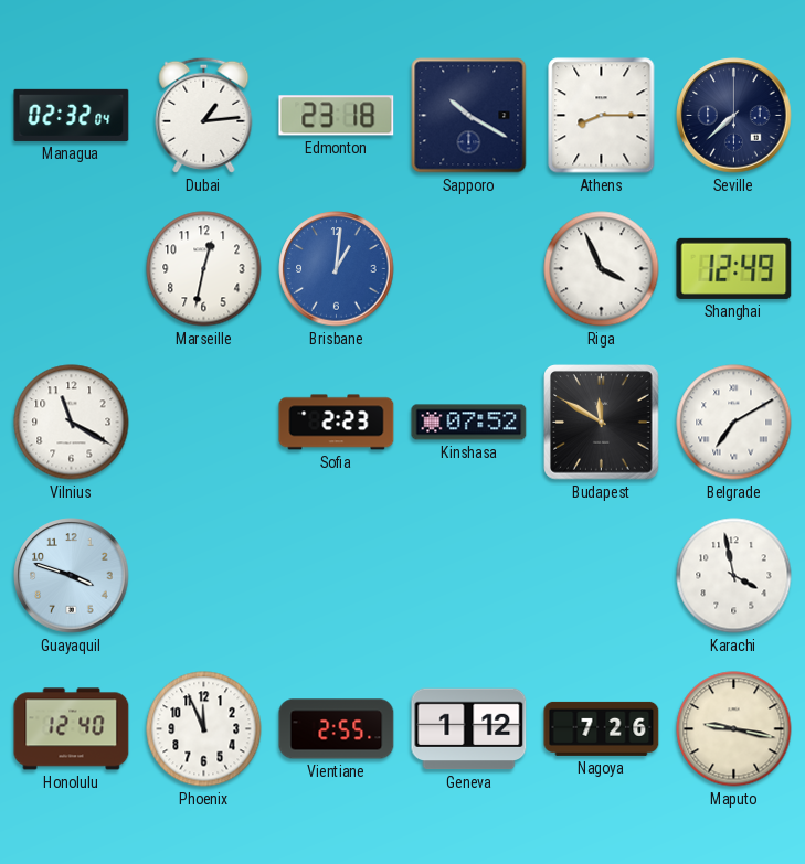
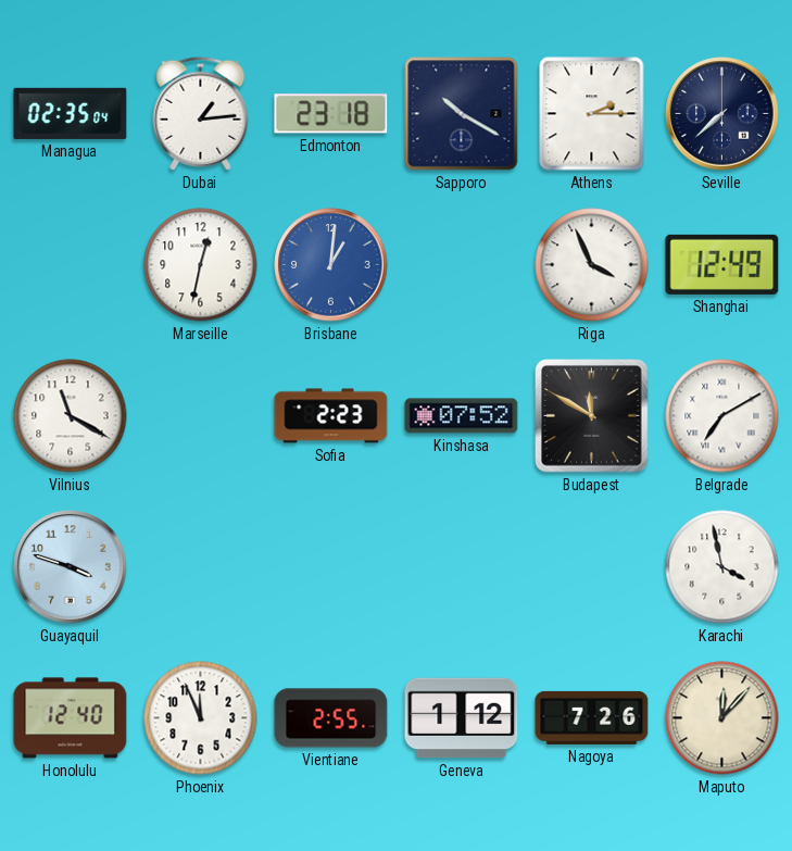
Managua: 02:32 -> 02:35 (71, 113)
Athens: 8:15 -> 2:15 (592, 114)
Maputo: 9:17 -> 12:07 (722, 718)
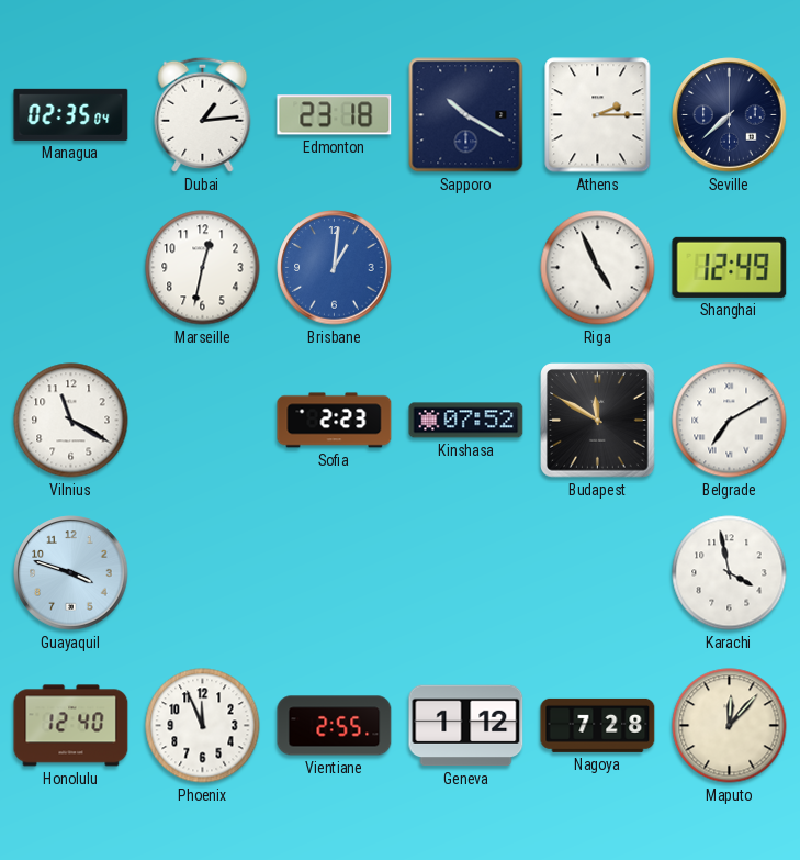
Riga: 3:56 -> 4:56 (598, 268)
Nagoya: 7:26 -> 7:28 (598, 725)
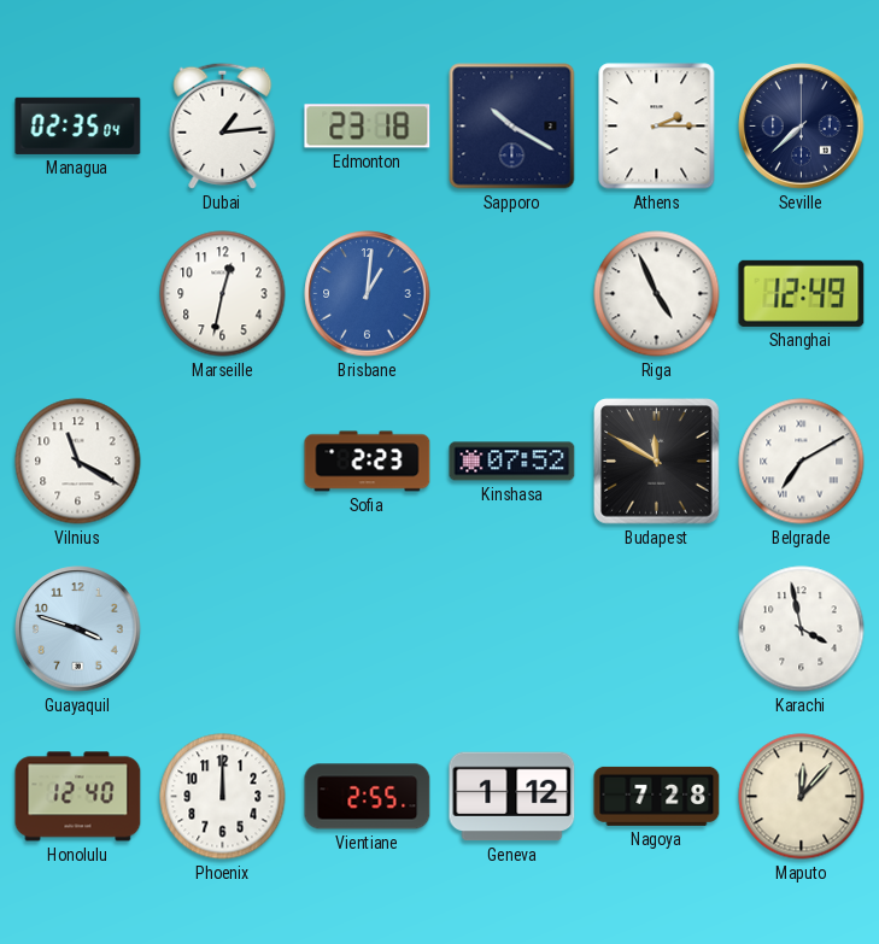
Phoenix: 11:56 -> 12:00 (223, 797)
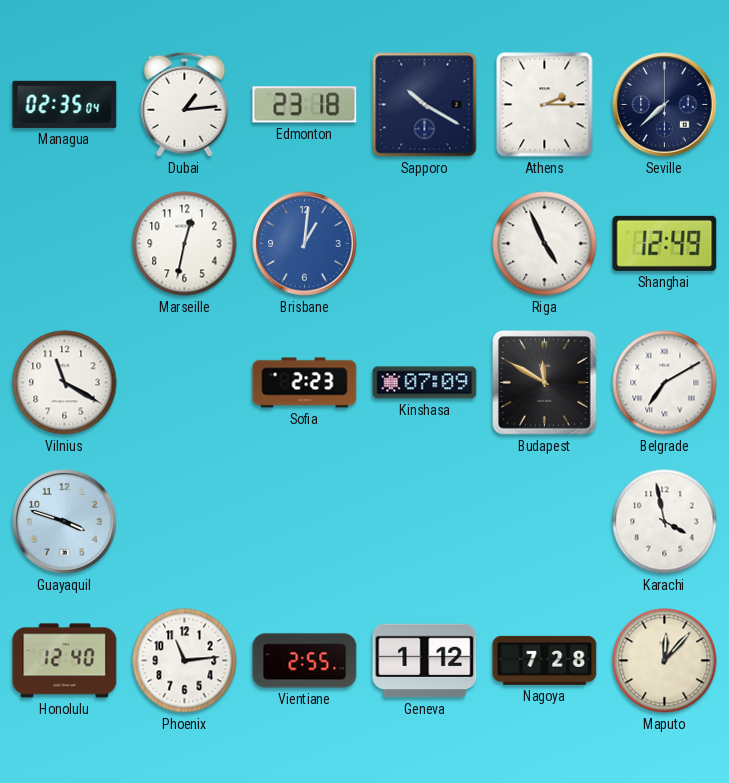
Kinshasa: 07:52 -> 07:09 (425, 383)
Phoenix: 12:00 -> 11:14 (185, 661)
